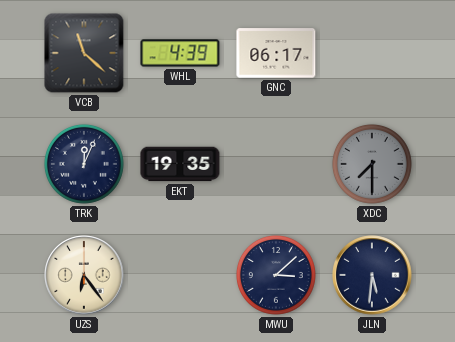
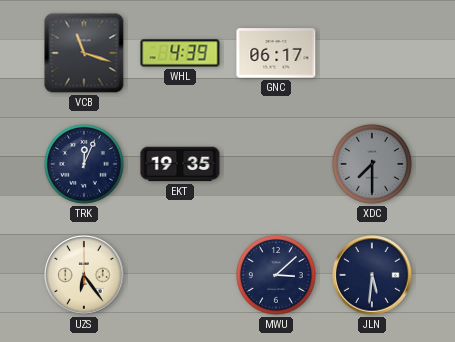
VCB: 11:22 -> 11:18 (84, 53)
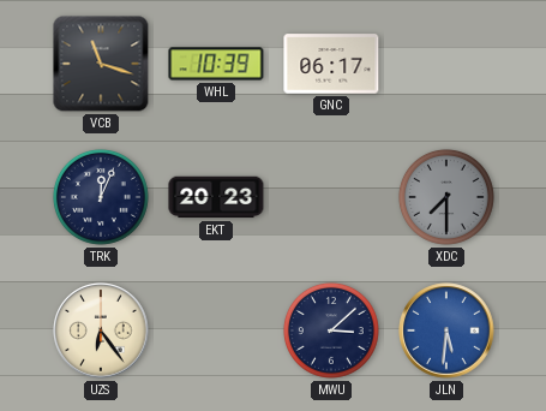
WHL: 4:39 -> 10:39 (216, 64)
EKT: 19:35 -> 20:23 (216, 197)
JLN dial: navy -> blue (446, 330)
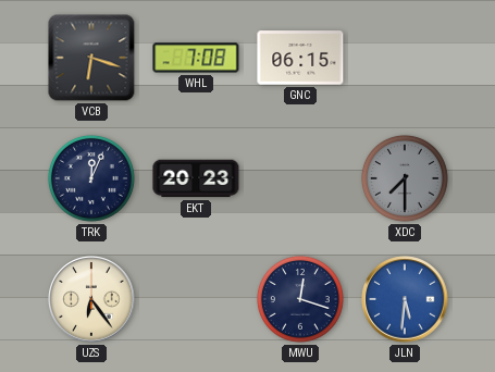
VCB: 11:18 -> 6:18 (91, 58)
WHL: 10:39 -> 7:08 (196, 58)
GNC: 06:17 -> 06:15 (300, 58)
MWU: 3:08 -> 12:18 (300, 299)
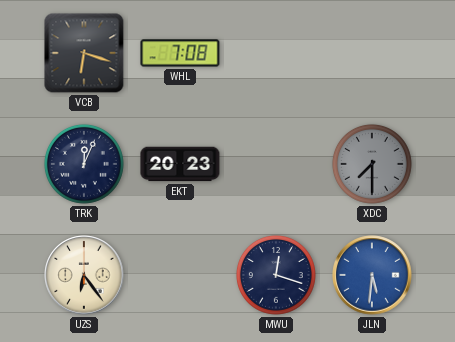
GNC: 06:15 -> none (300, 58)
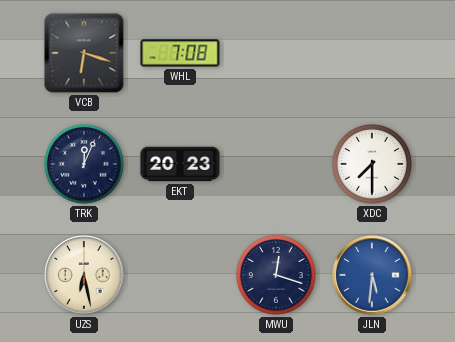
XDC dial: grey -> white (372, 164)
UZS: 6:24 -> 6:28 (84, 275)
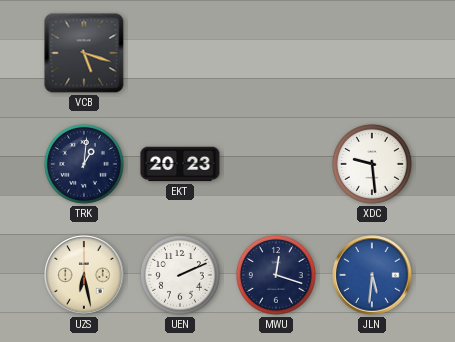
VCB: 6:18 -> 5:18 (84, 53)
WHL: 7:08 -> none (180, 53)
TRK: 12:04 -> 1:01 (84, 164)
XDC: 7:30 -> 9:29 (372, 164)
UEN: none -> 2:11 (180, 275)
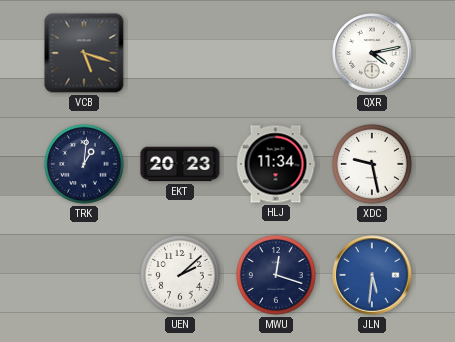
QXR: none -> 4:13 (372, 53)
HLJ: none -> 11:34 (276, 164)
XDC: 9:29 -> 9:28 (372, 164)
UZS: 6:28 -> none (84, 275)
UEN: 2:11 -> 2:08 (180, 275)
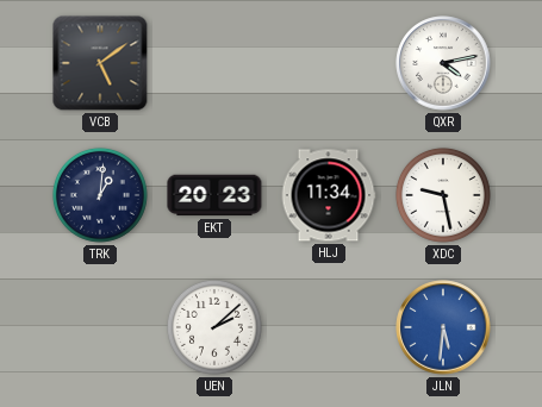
VCB: 5:18 -> 5:09 (100, 63)
MWU: 12:18 -> none (276, 275)
